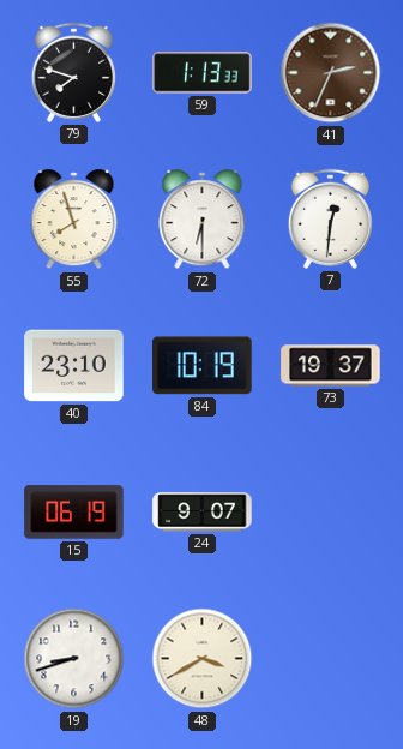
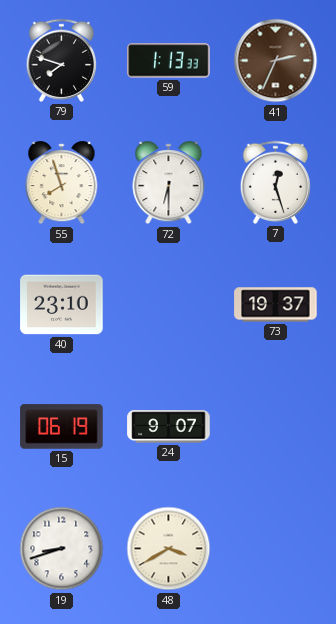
7: 12:31 -> 12:27 (275, 182)
84: 10:19 -> none (203, 366)
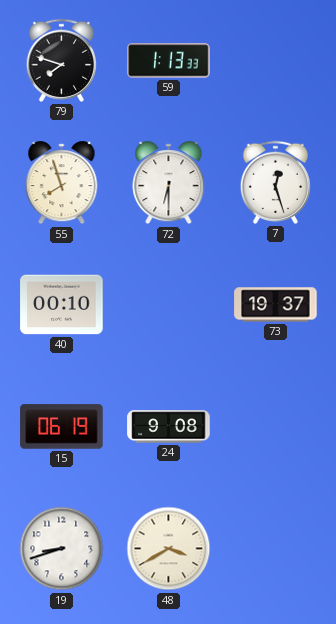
41: 2:34 -> none (276, 61)
40: 23:10 -> 00:10 (62, 305)
24: 9:07 -> 9:08 (169, 427)
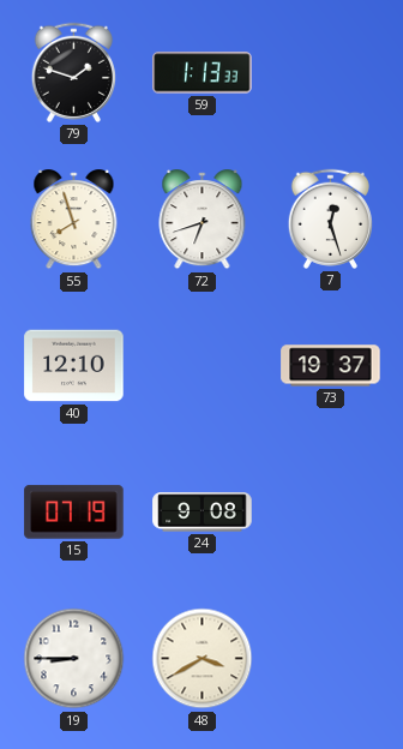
79: 7:48 -> 1:48 (73, 72)
72: 6:30 -> 6:42 (203, 220)
40: 00:10 -> 12:10 (74, 366)
15: 06:19 -> 07:19 (74, 513)
19: 8:42 -> 8:45 (74, 659)
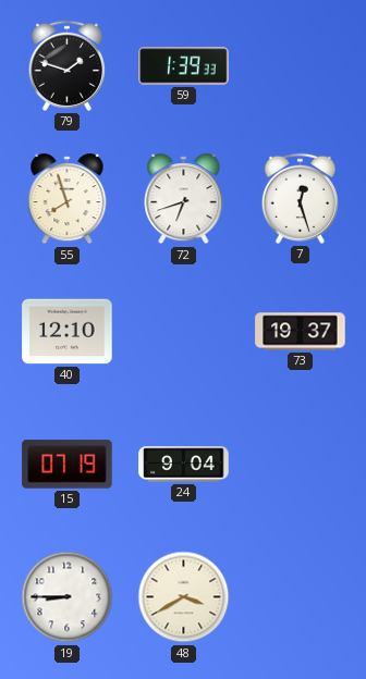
59: 1:13 -> 1:39 (184, 66)
24: 9:08 -> 9:04 (184, 465)
